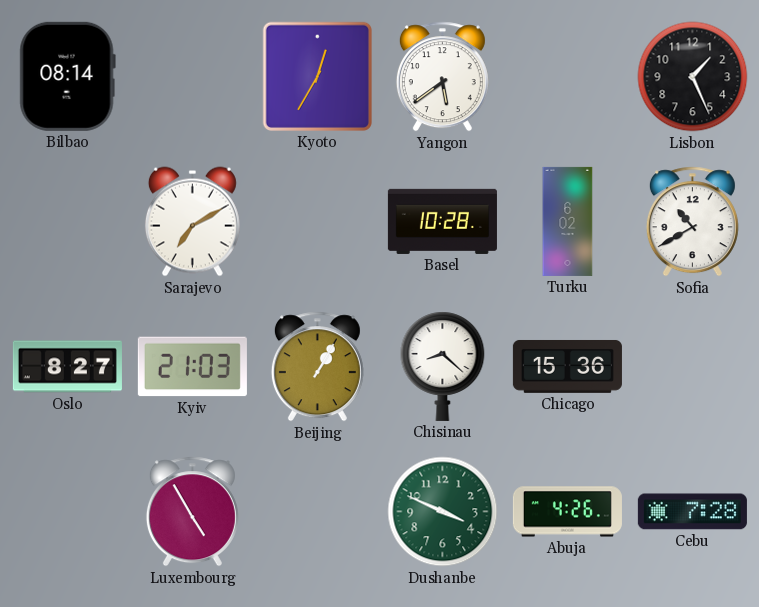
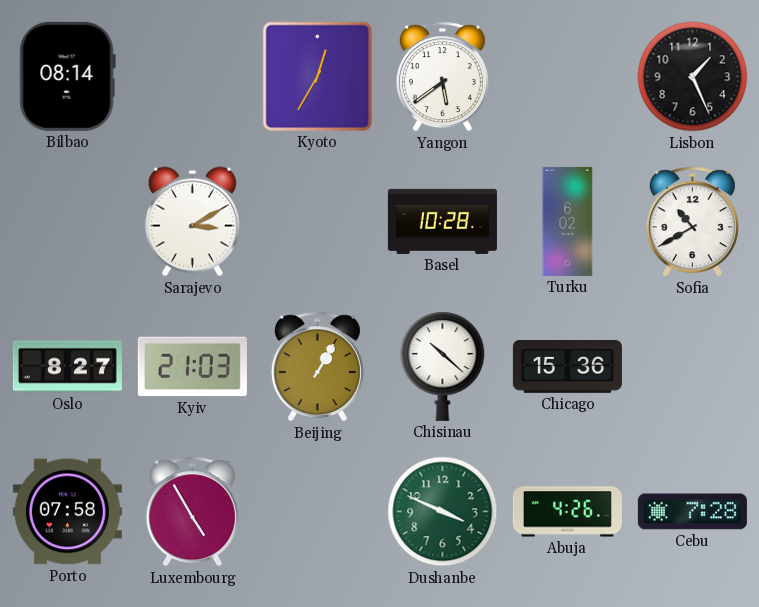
Sarajevo: 7:10 -> 3:10 (192, 222)
Chisinau: 8:22 -> 10:22 (443, 366)
Porto: none -> 07:58 (67, 512)
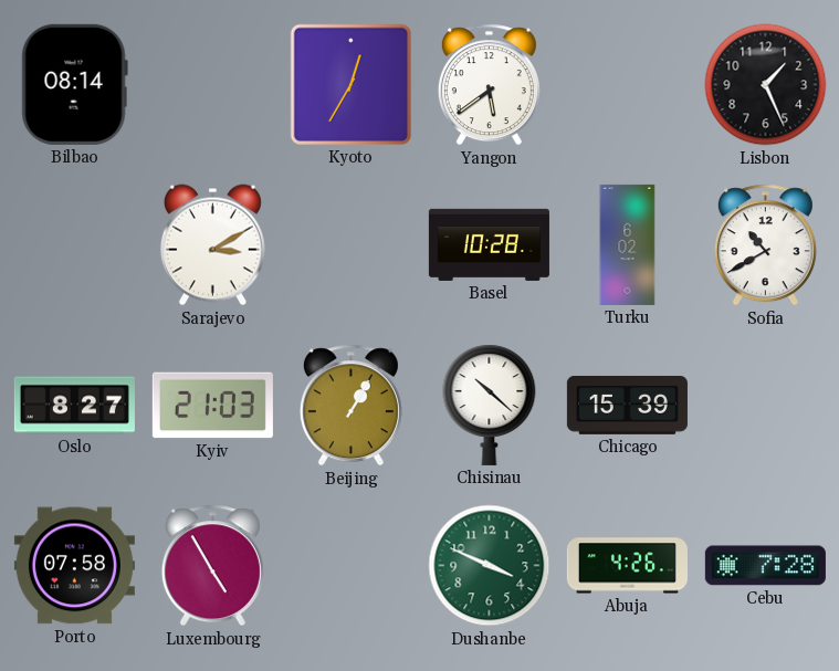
Chicago: 15:36 -> 15:39 (627, 406)
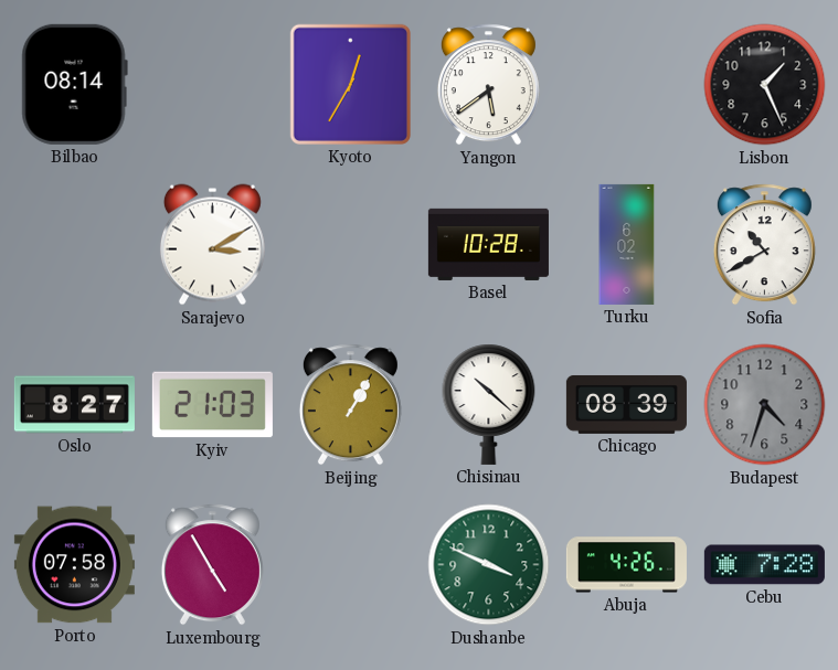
Chicago: 15:39 -> 08:39 (626, 405)
Budapest: none -> 4:33 (765, 405)
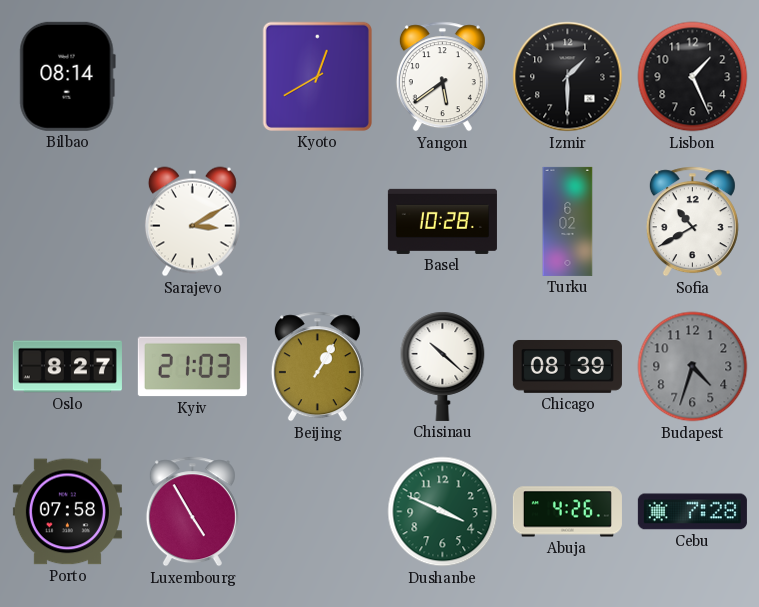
Kyoto: 12:35 -> 12:40 (317, 76)
Izmir: none -> 1:30 (568, 77)
